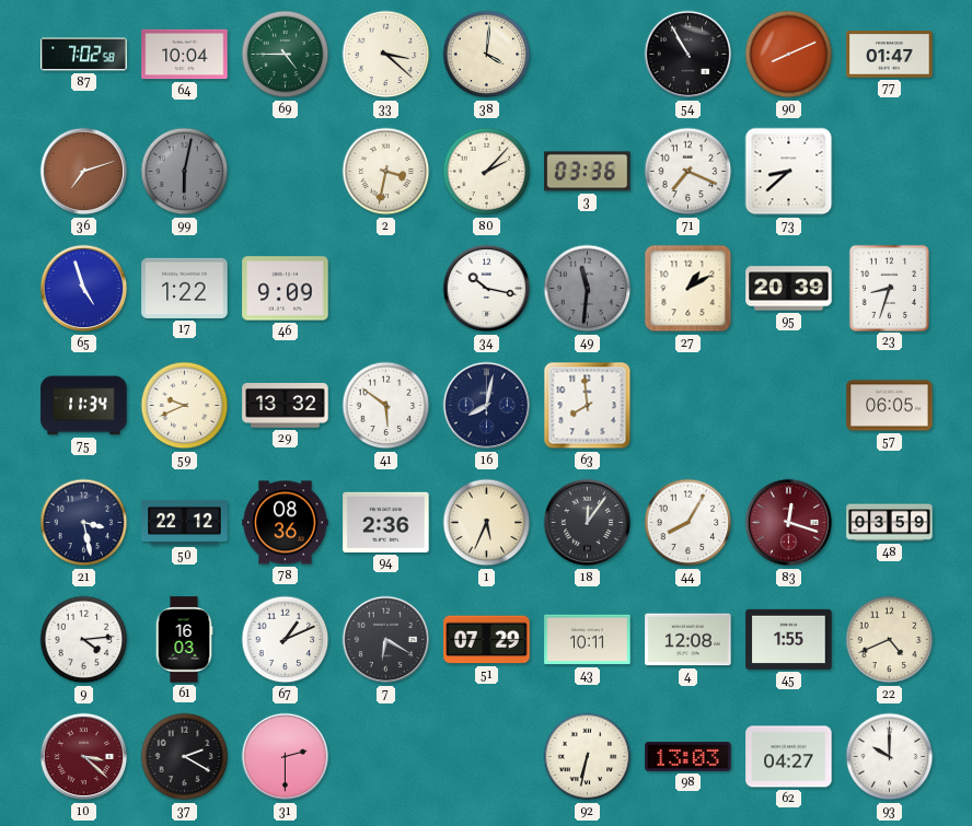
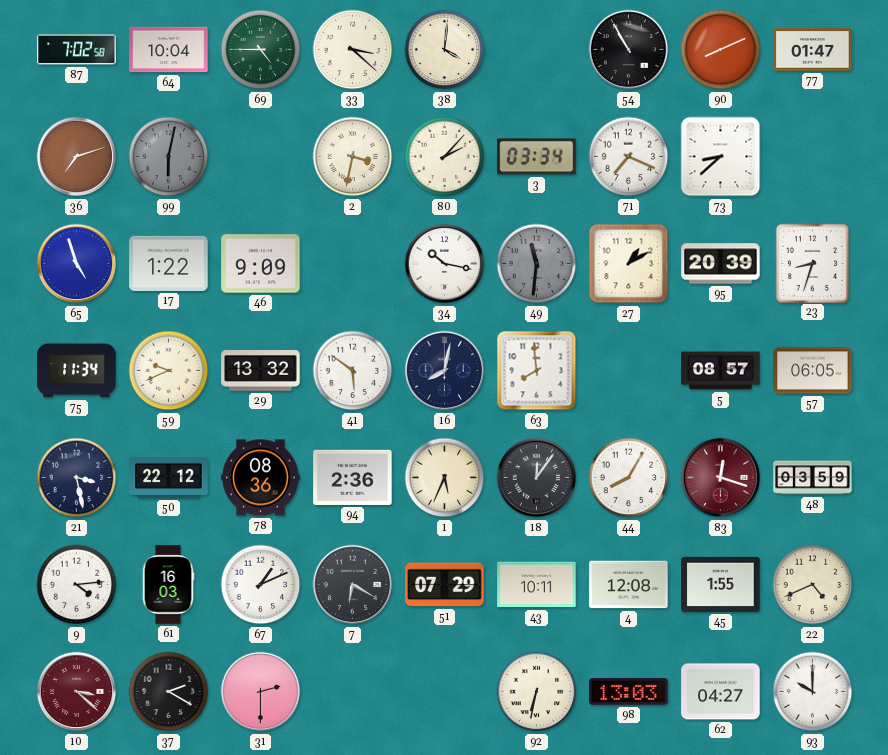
3: 03:36 -> 03:34 (537, 157)
5: none -> 08:57 (721, 371)
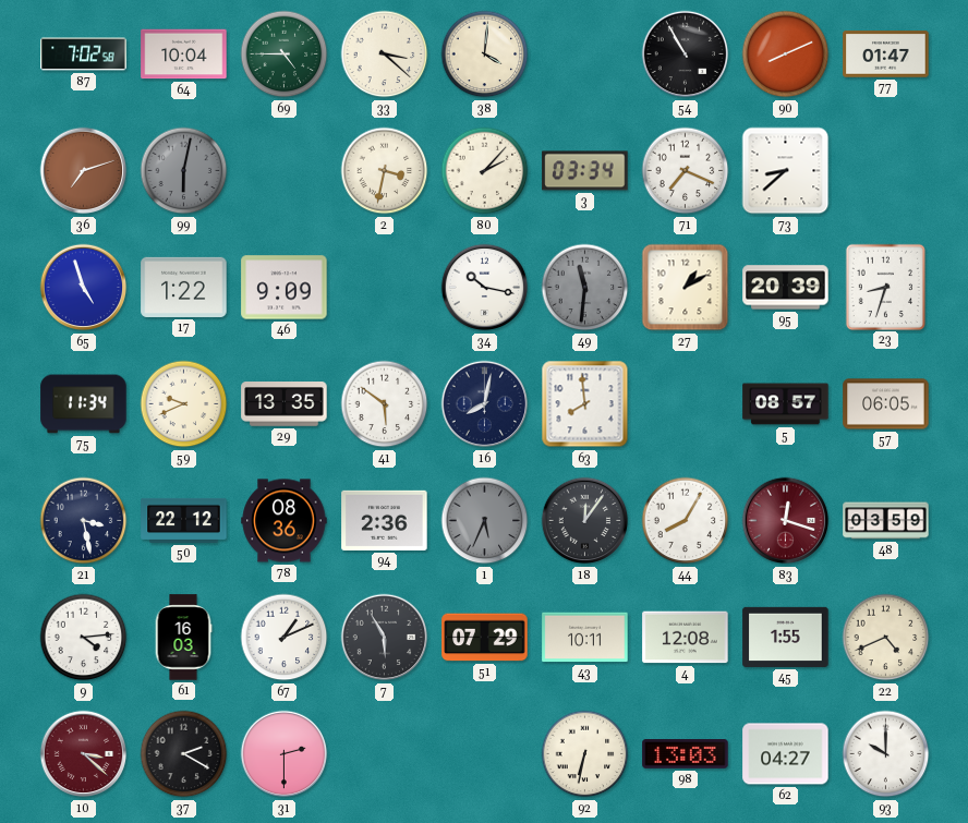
29: 13:32 -> 13:35 (285, 404)
1 dial: cream -> grey (485, 521)
7: 6:20 -> 5:55 (385, 638)
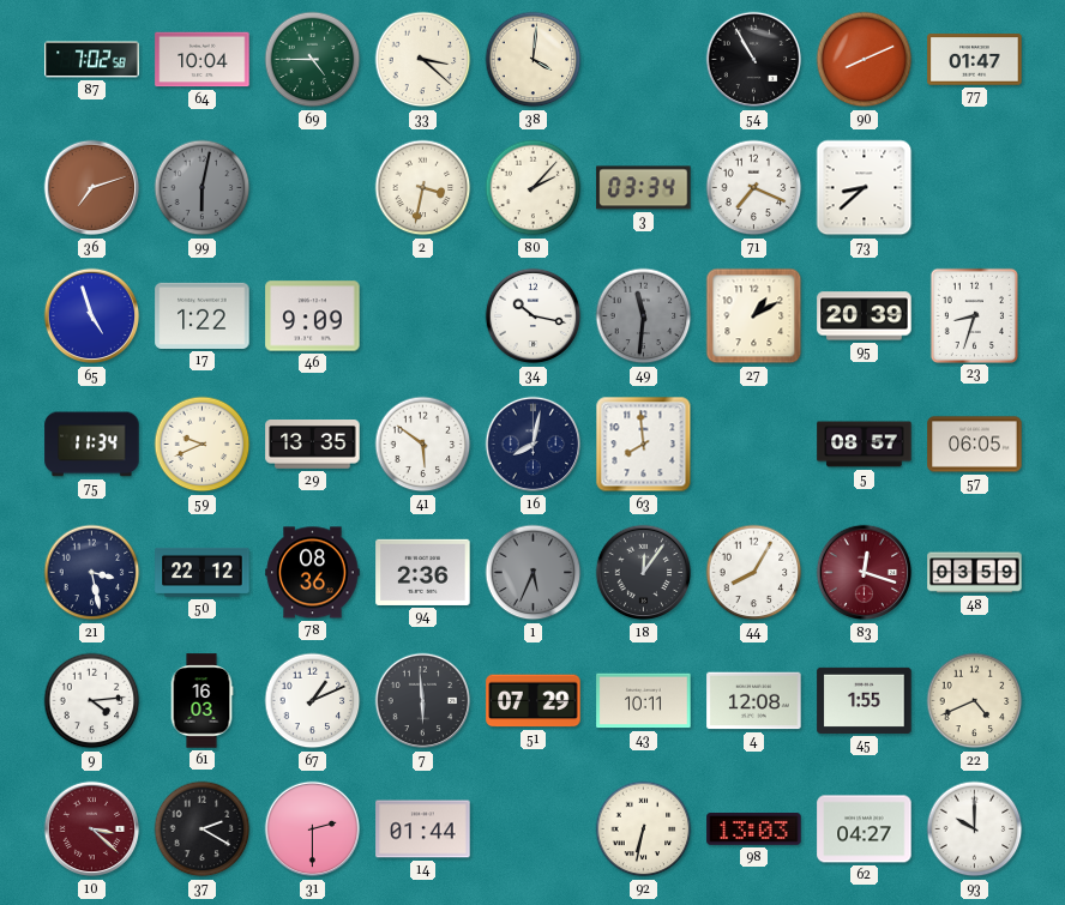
7: 5:55 -> 5:59 (423, 701)
14: none -> 01:44 (423, 829)
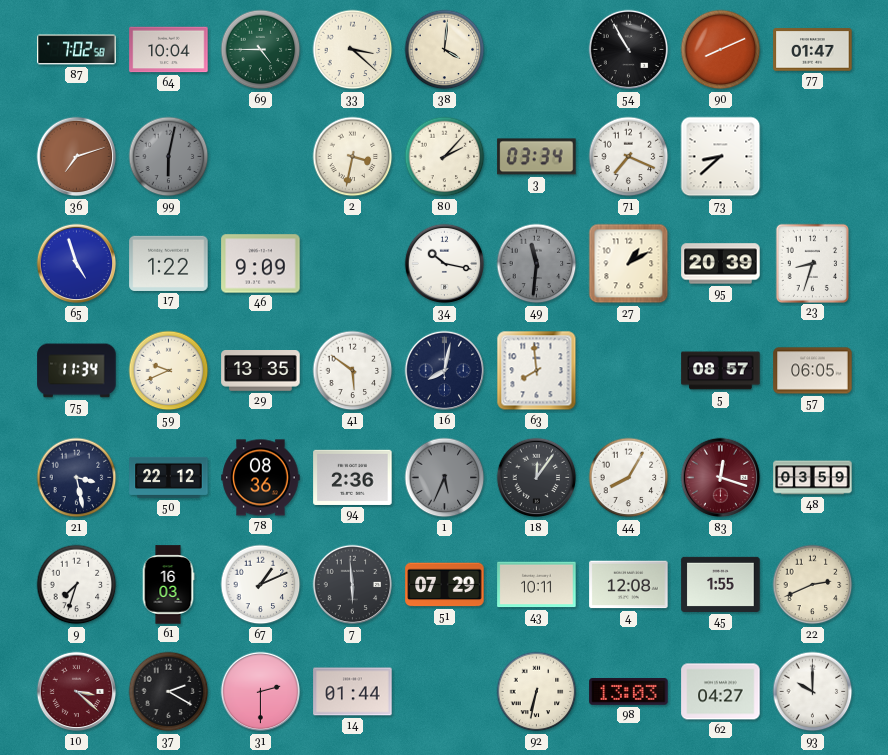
9: 4:14 -> 7:33 (77, 585)
22: 4:41 -> 2:41 (813, 585)
